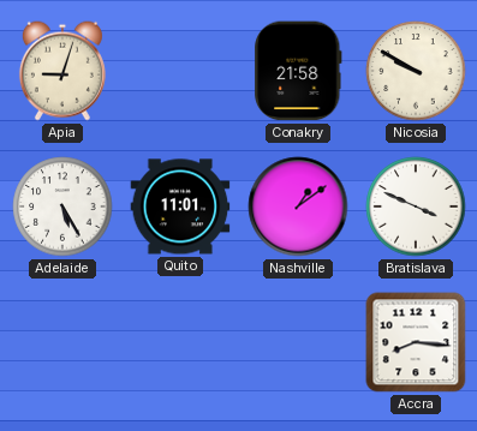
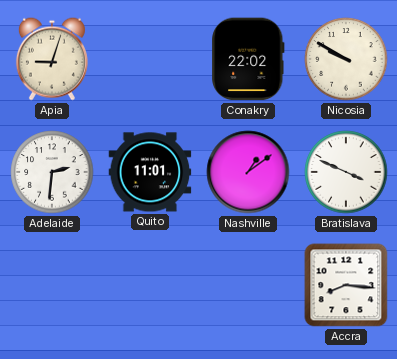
Conakry: 21:58 -> 22:02 (248, 59)
Adelaide: 5:25 -> 2:31 (52, 172)
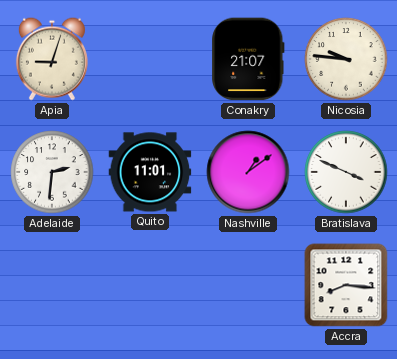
Conakry: 22:02 -> 21:07 (248, 59)
Nicosia: 9:50 -> 9:46 (346, 59)
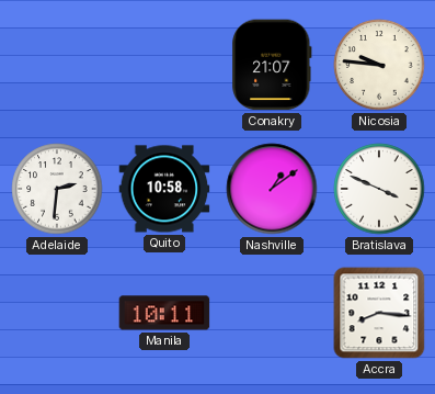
Apia: 9:03 -> none (52, 59)
Quito: 11:01 -> 10:58 (164, 189)
Manila: none -> 10:11 (164, 313)
